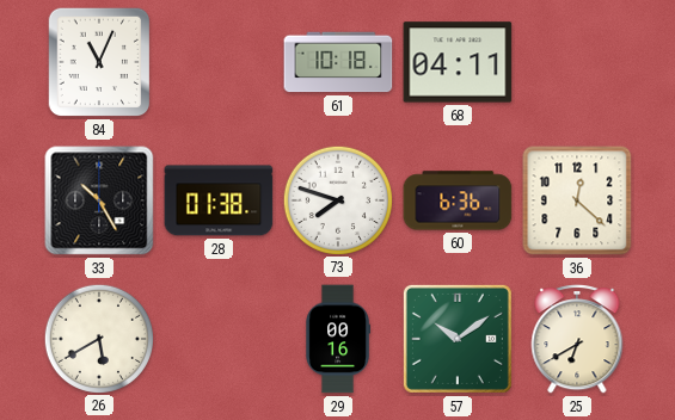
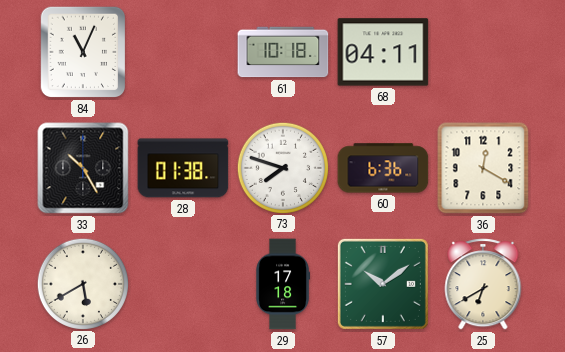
36: 12:22 -> 12:20 (483, 168)
29: 00:16 -> 17:18 (282, 284)
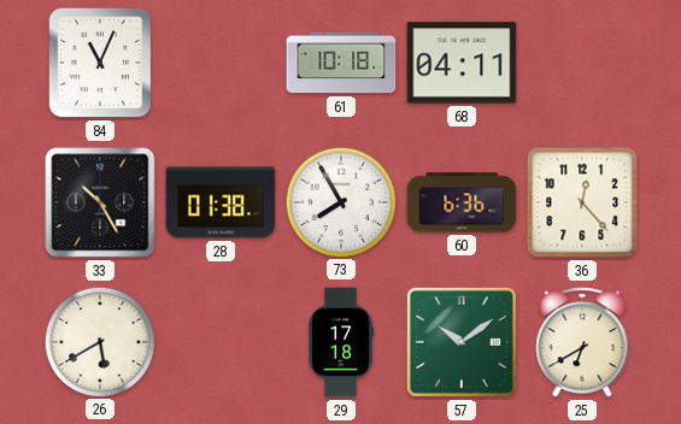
73: 7:48 -> 7:55 (340, 201)
36: 12:20 -> 12:23 (582, 202)
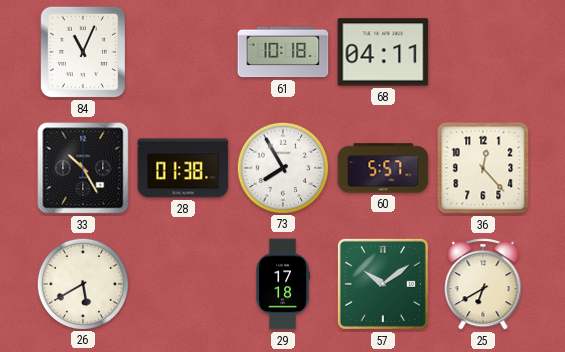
60: 6:36 -> 5:57 (383, 168)
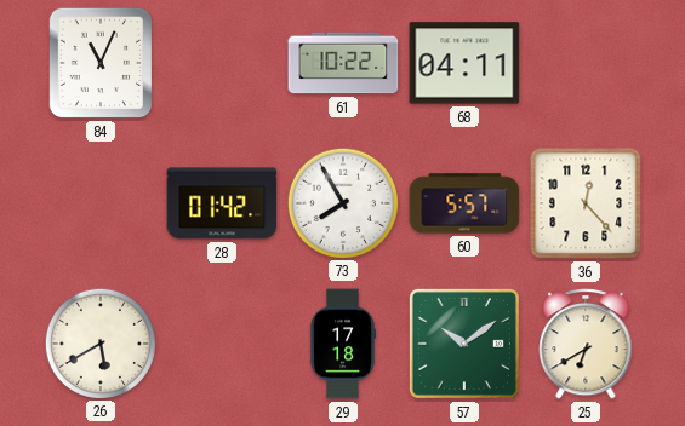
61: 10:18 -> 10:22 (343, 63)
33: 10:25 -> none (83, 168)
28: 01:38 -> 01:42 (222, 203)
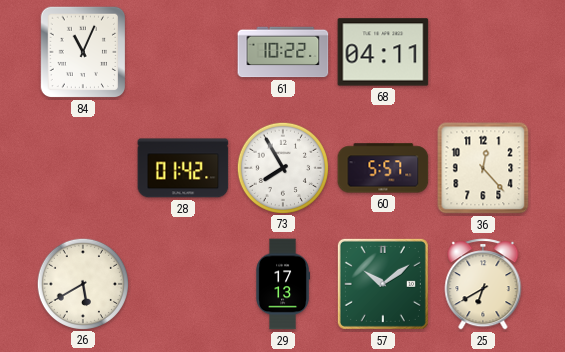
29: 17:18 -> 17:13 (282, 284)
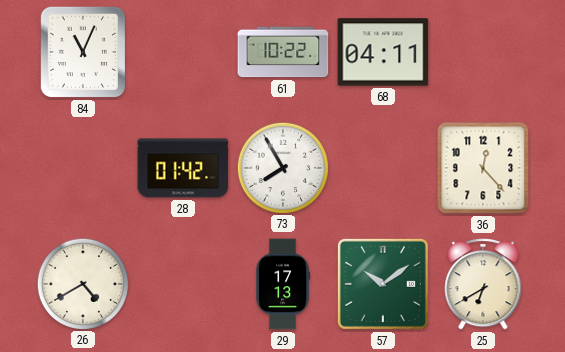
60: 5:57 -> none (383, 168)
26: 5:40 -> 4:40 (82, 283)
